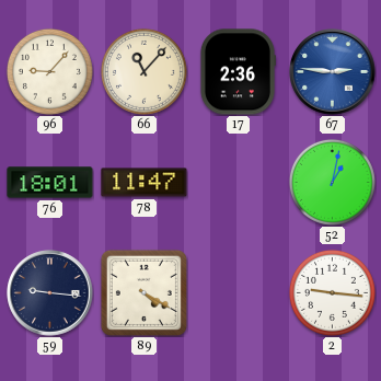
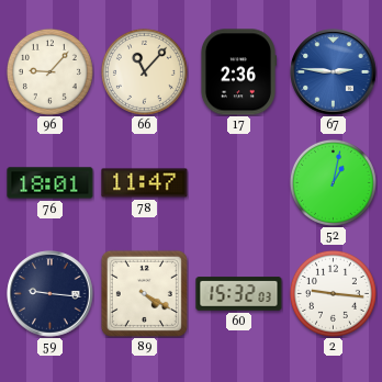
60: none -> 15:32 (239, 294)
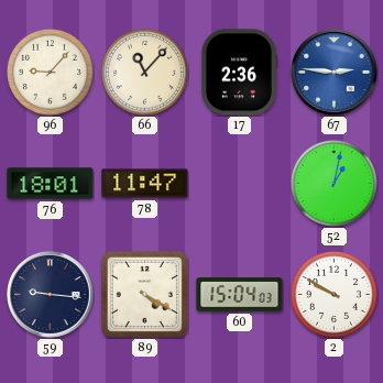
60: 15:32 -> 15:04 (240, 295)
2: 9:16 -> 9:50 (333, 294)
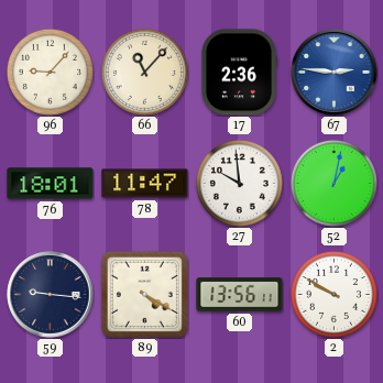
27: none -> 9:59 (239, 183)
60: 15:04 -> 13:56 (240, 295)
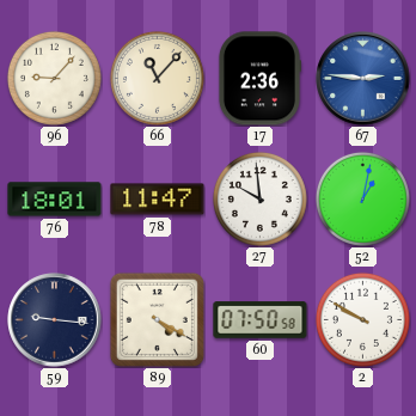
60: 13:56 -> 07:50 (261, 320)
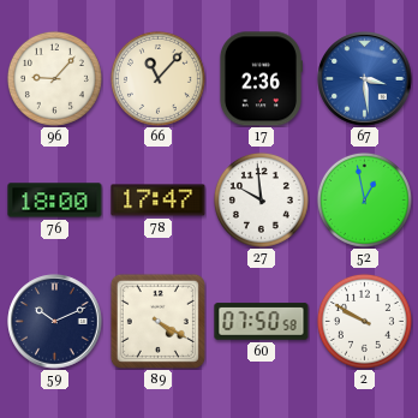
67: 2:46 -> 3:29 (365, 79)
76: 18:01 -> 18:00 (55, 201)
78: 11:47 -> 17:47 (159, 201)
52: 1:02 -> 12:58 (364, 199)
59: 9:16 -> 10:11 (55, 322)
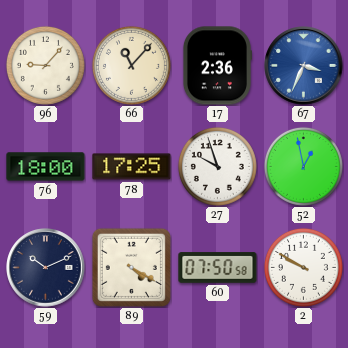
67: 3:29 -> 3:34 (304, 66)
78: 17:47 -> 17:25 (132, 167)
27: 9:59 -> 9:57 (217, 166)
